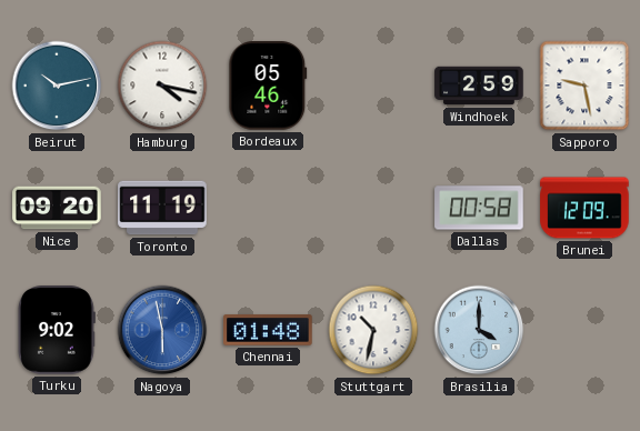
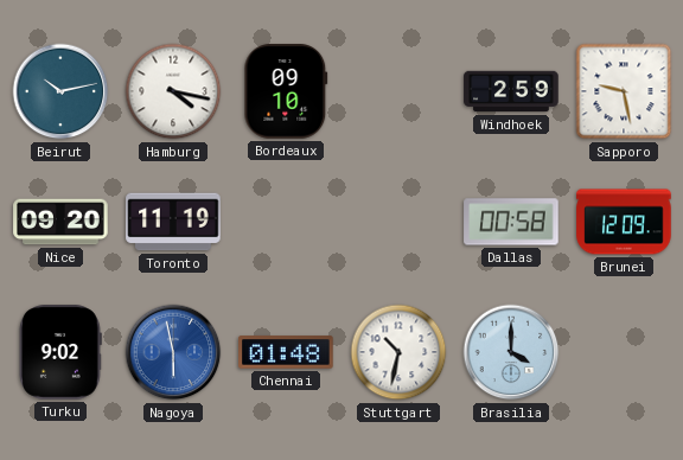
Bordeaux: 05:46 -> 09:10 (286, 91)
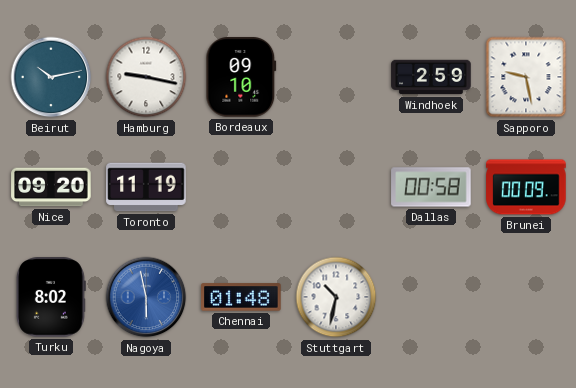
Hamburg: 4:17 -> 9:17 (146, 77)
Brunei: 12:09 -> 00:09 (526, 187)
Turku: 9:02 -> 8:02 (51, 297)
Brasilia: 4:00 -> none (511, 352)
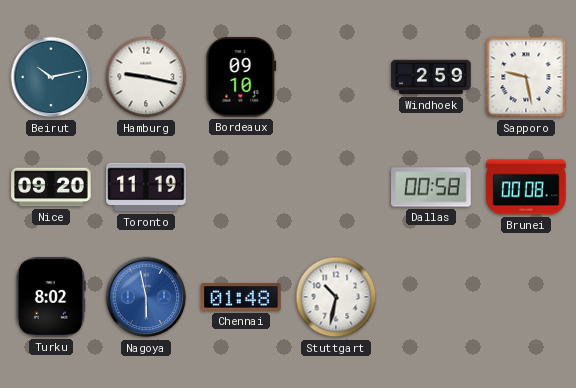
Brunei: 00:09 -> 00:08 (526, 187)
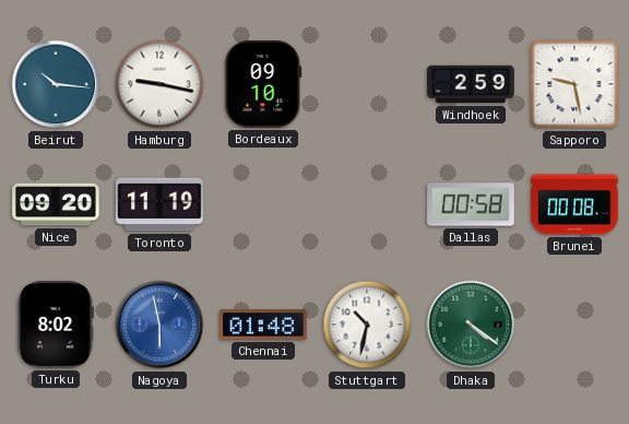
Beirut: 10:13 -> 10:16 (56, 84)
Dhaka: none -> 4:21 (471, 325)
